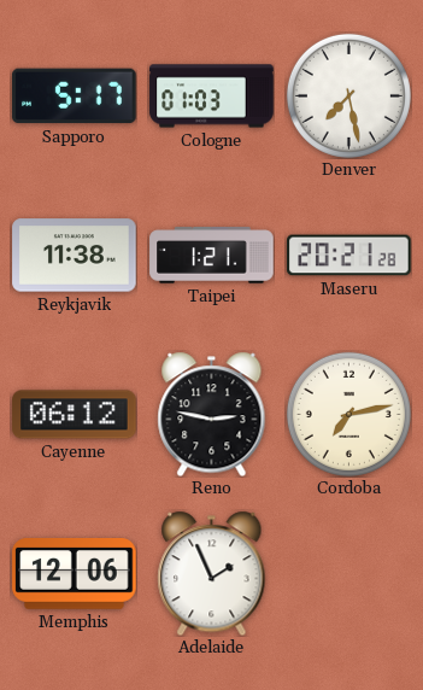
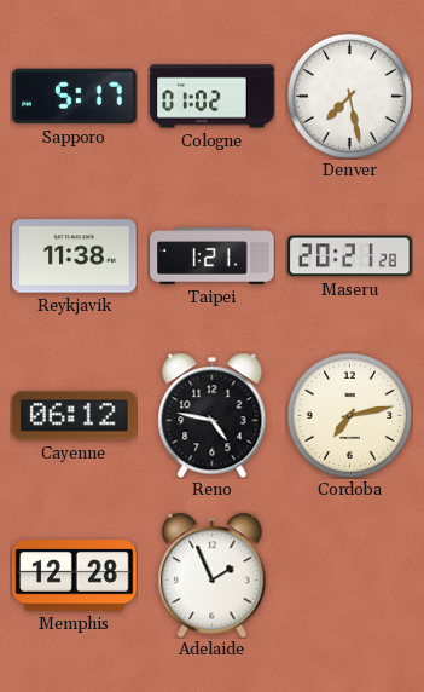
Cologne: 01:03 -> 01:02 (213, 97)
Reno: 2:47 -> 4:47 (213, 415)
Memphis: 12:06 -> 12:28 (75, 576)
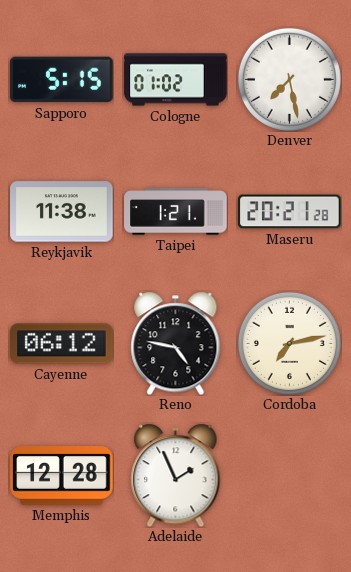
Sapporo: 5:17 -> 5:15 (62, 80)
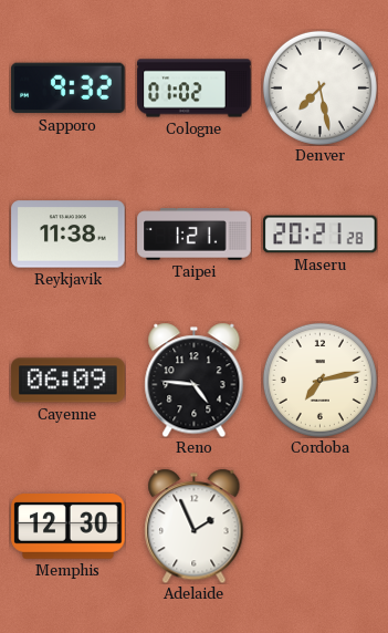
Sapporo: 5:15 -> 9:32 (69, 89)
Cayenne: 06:12 -> 06:09 (69, 381)
Reno: 4:47 -> 4:46 (195, 380)
Memphis: 12:28 -> 12:30 (69, 527)
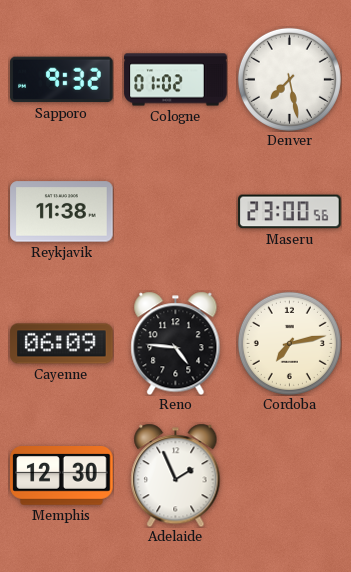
Taipei: 1:21 -> none (195, 235)
Maseru: 20:21 -> 23:00 (290, 212)
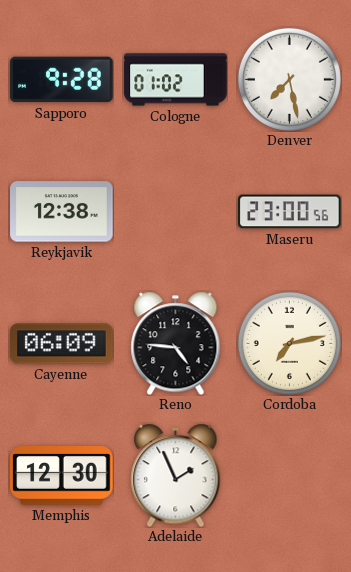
Sapporo: 9:32 -> 9:28 (62, 80)
Reykjavik: 11:38 -> 12:38 (62, 212)
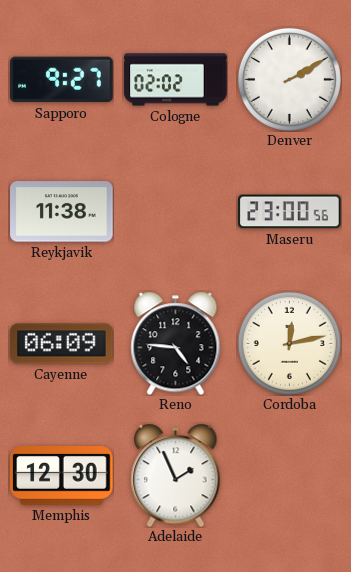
Sapporo: 9:28 -> 9:27 (62, 80)
Cologne: 01:02 -> 02:02 (176, 80)
Denver: 7:28 -> 2:10 (289, 79)
Reykjavik: 12:38 -> 11:38 (62, 212)
Cordoba: 7:13 -> 12:13 (289, 343)
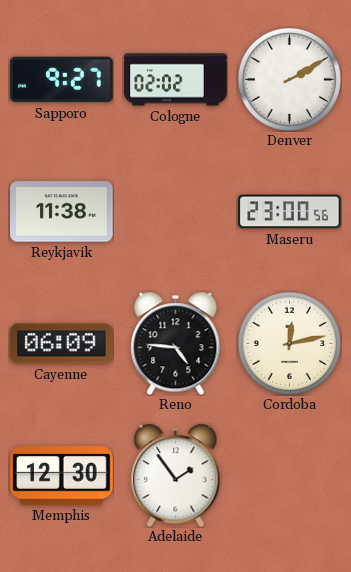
Adelaide: 1:56 -> 1:54 (176, 475)
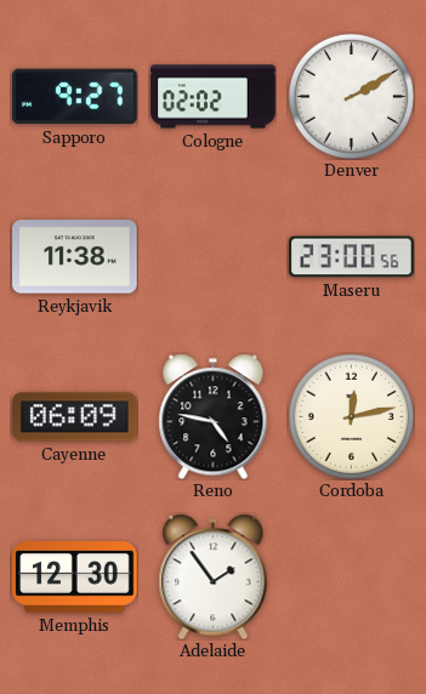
Reno: 4:46 -> 4:47 (214, 416)
